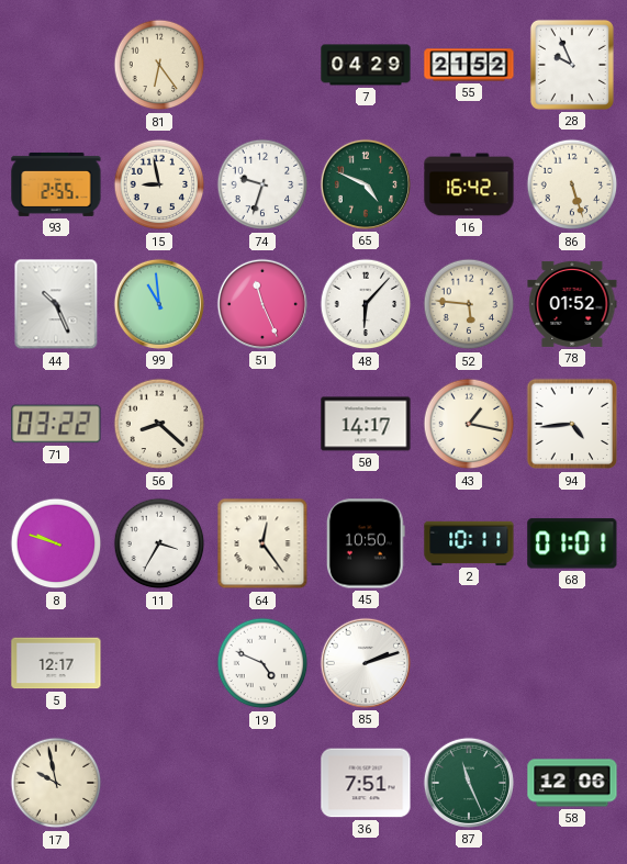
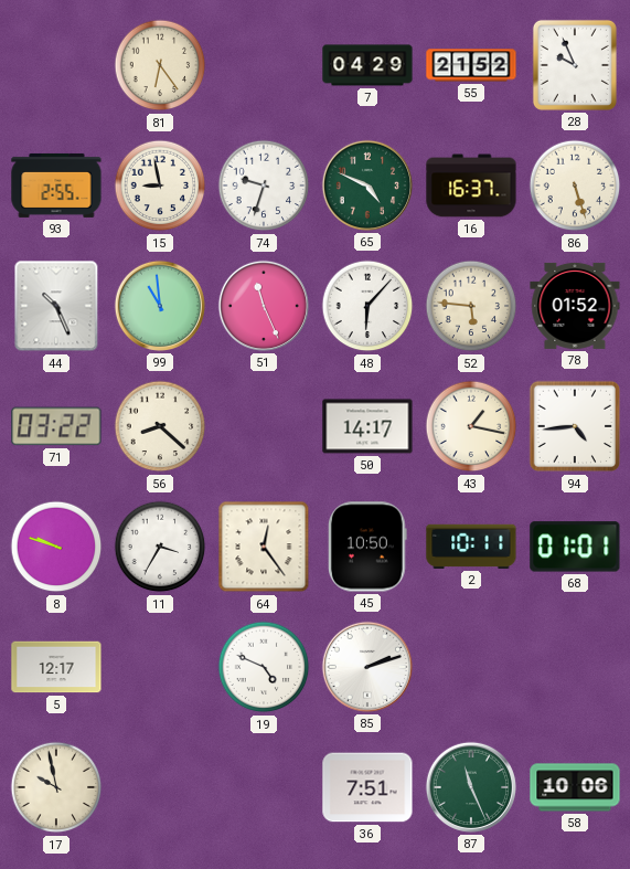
16: 16:42 -> 16:37 (471, 186)
58: 12:06 -> 10:06 (575, 787)
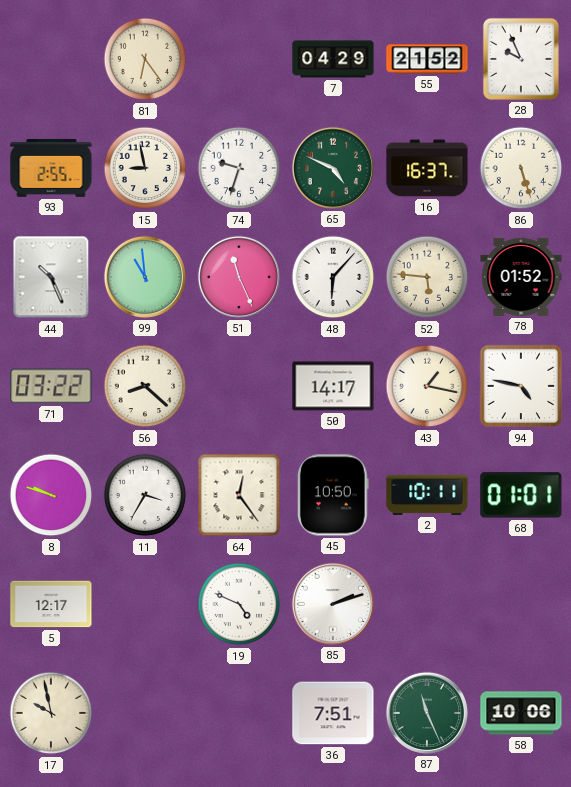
94: 4:44 -> 4:47 (521, 386)
